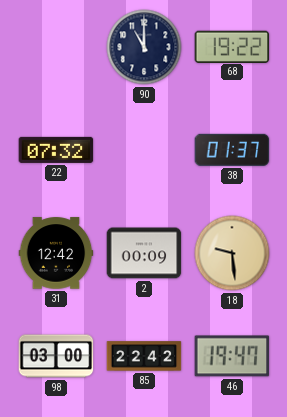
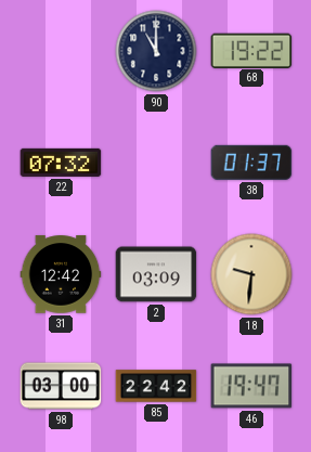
2: 00:09 -> 03:09 (156, 274)
18: 9:29 -> 9:31 (251, 274)
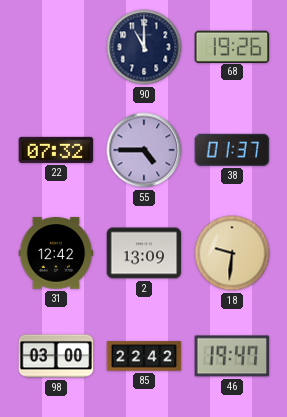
68: 19:22 -> 19:26 (232, 46)
55: none -> 4:45 (144, 150)
2: 03:09 -> 13:09 (144, 253)
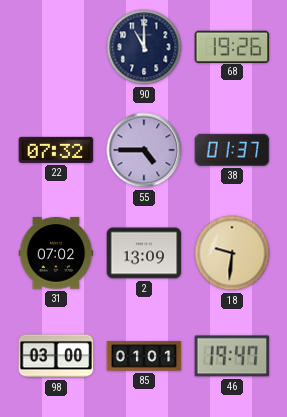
31: 12:42 -> 07:02 (56, 253)
85: 22:42 -> 01:01 (144, 356)
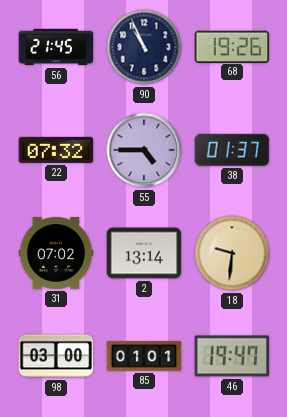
56: none -> 21:45 (56, 47)
90: 11:00 -> 10:56 (144, 47)
2: 13:09 -> 13:14 (144, 253)
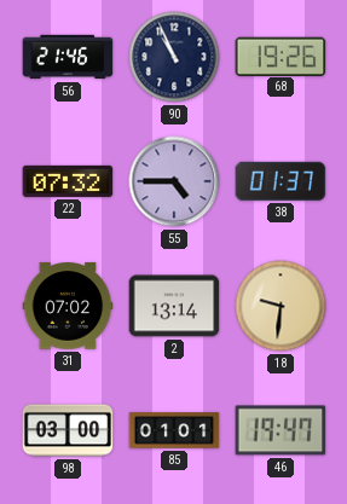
56: 21:45 -> 21:46 (68, 57)
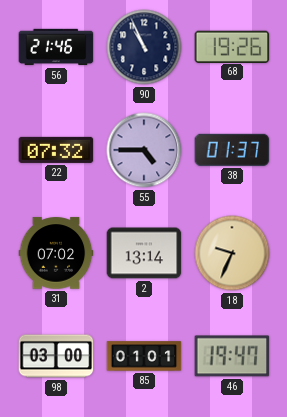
18: 9:31 -> 9:34 (232, 253)
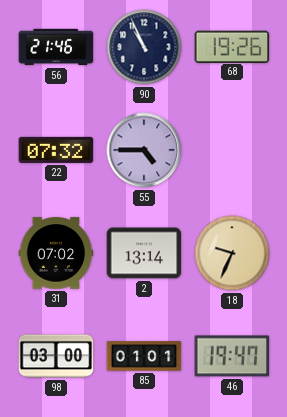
38: 01:37 -> none (232, 150)
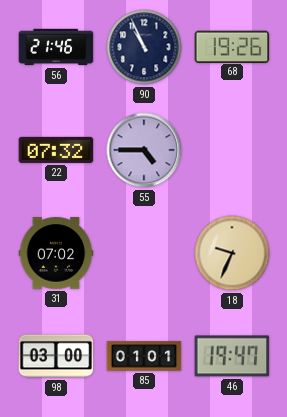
2: 13:14 -> none (144, 253)
